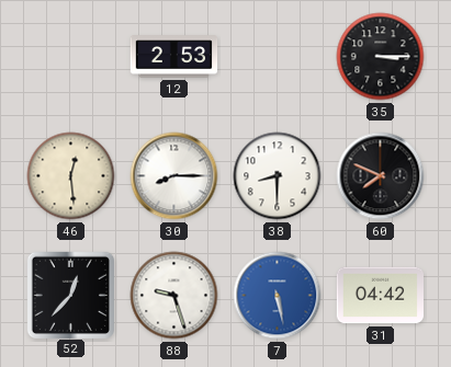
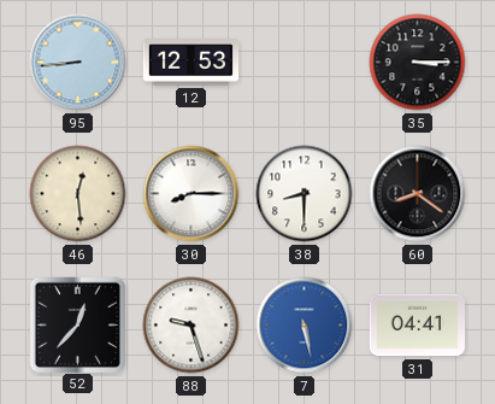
95: none -> 8:44 (78, 63)
12: 2:53 -> 12:53 (191, 63)
60: 7:49 -> 8:21 (418, 194)
31: 04:42 -> 04:41 (417, 326)
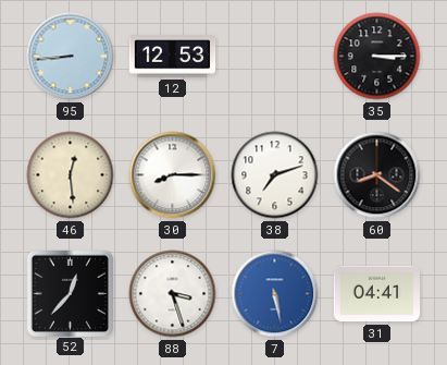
38: 8:30 -> 7:12 (275, 175)
88: 9:27 -> 3:27 (173, 294)
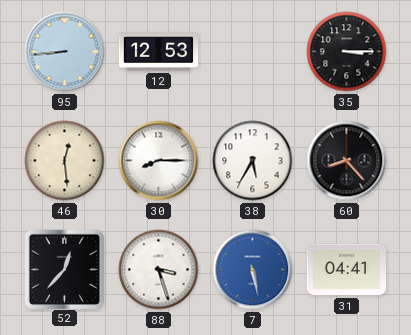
38: 7:12 -> 5:35 (253, 161)
60: 8:21 -> 8:23 (347, 161)
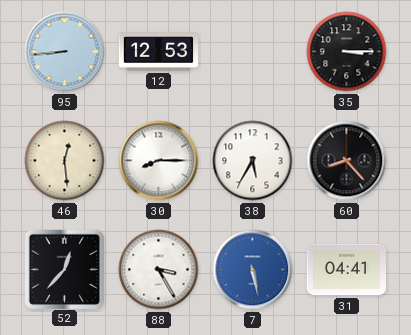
88: 3:27 -> 3:25 (159, 270)
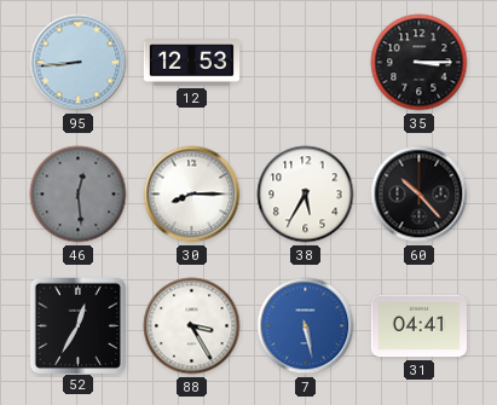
46 dial: cream -> grey (79, 195)
60: 8:23 -> 10:23 (420, 195)
52: 12:37 -> 12:35 (77, 325)
